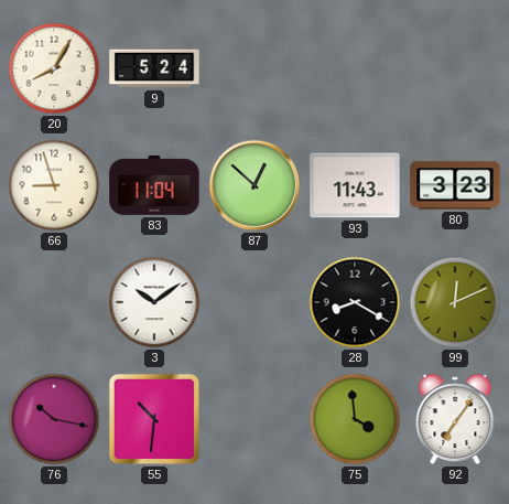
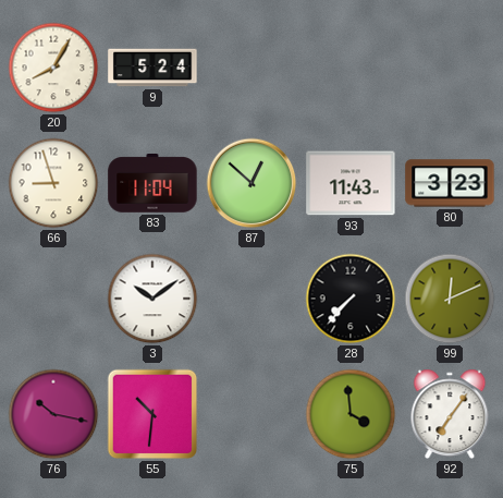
28: 8:20 -> 7:37 (351, 299)
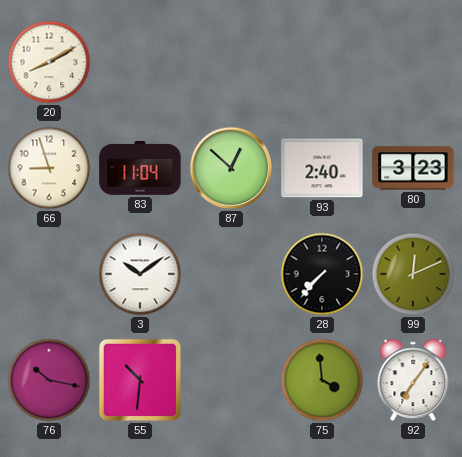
20: 8:05 -> 8:10 (49, 62)
9: 5:24 -> none (152, 68)
93: 11:43 -> 2:40 (322, 168)
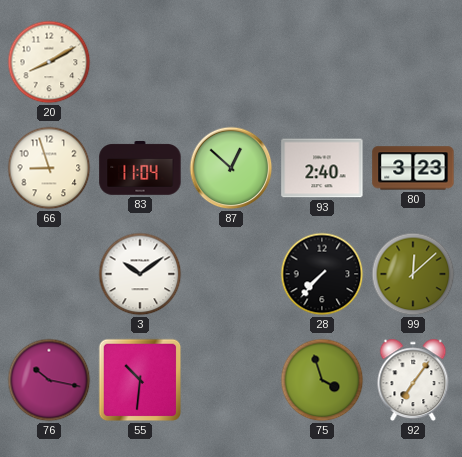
99: 12:11 -> 12:08 (413, 274)
75: 3:59 -> 3:57 (322, 380)
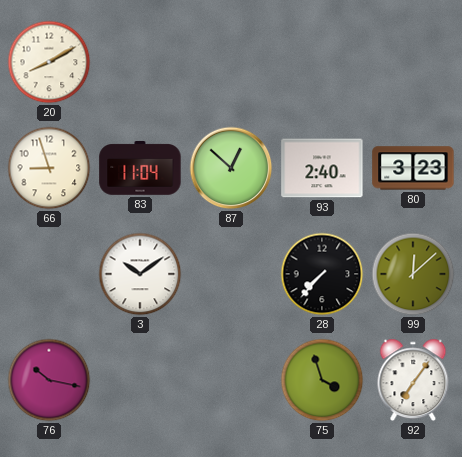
55: 10:31 -> none (140, 380)
